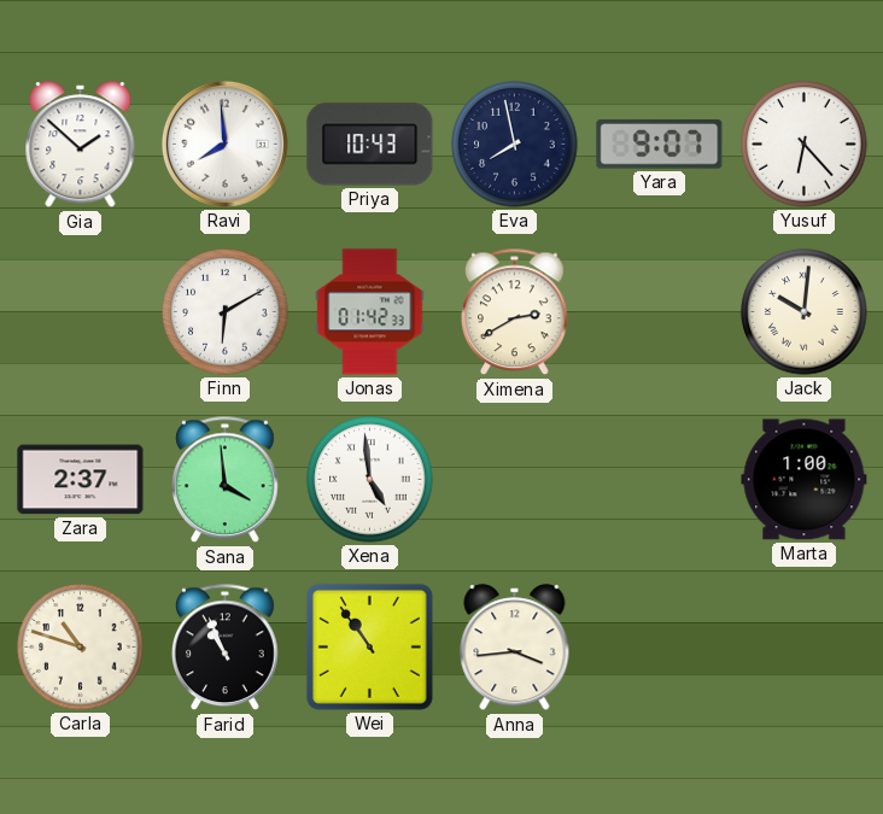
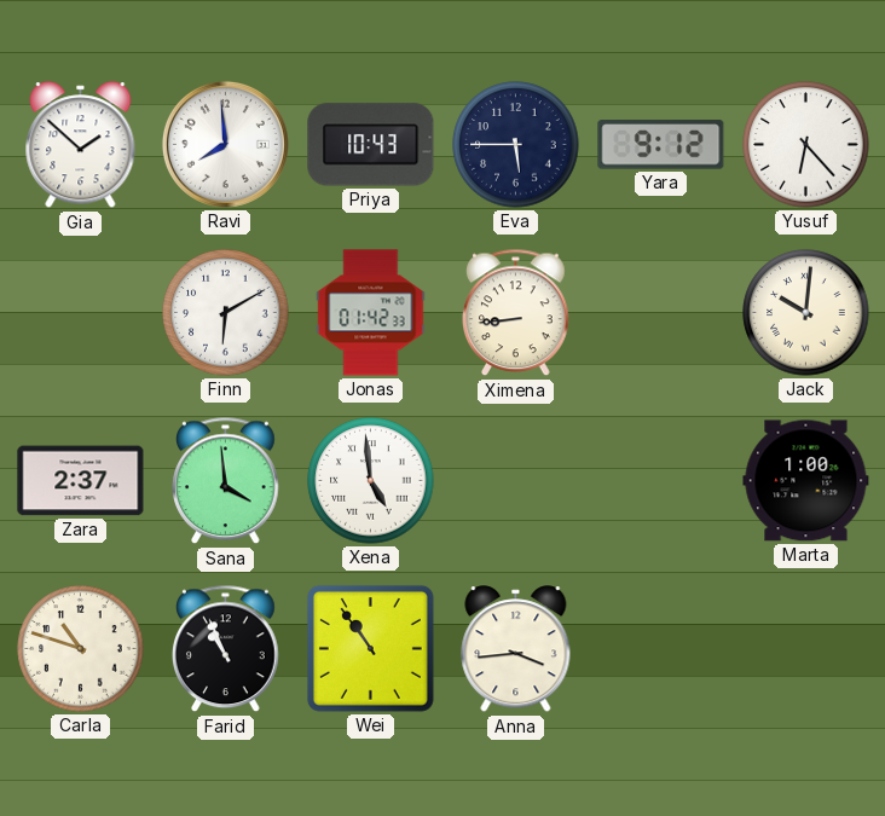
Eva: 7:58 -> 5:45 (516, 145)
Yara: 9:07 -> 9:12 (661, 145)
Ximena: 2:40 -> 8:44 (516, 313)
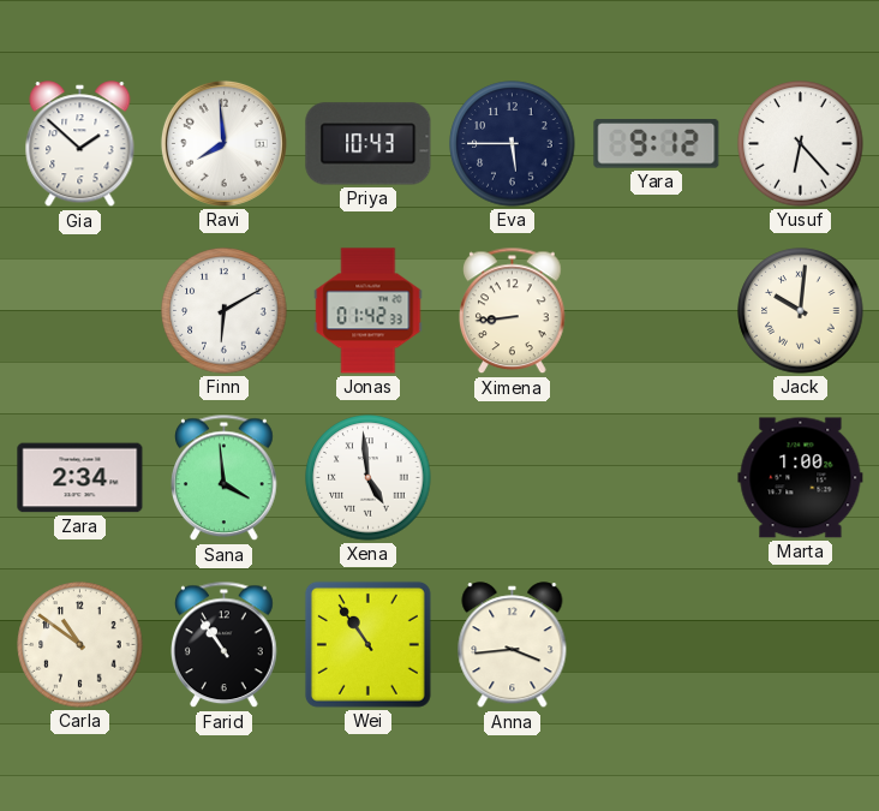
Zara: 2:37 -> 2:34 (80, 478)
Carla: 10:48 -> 10:51 (80, 645)
Farid: 10:56 -> 10:54 (225, 645)
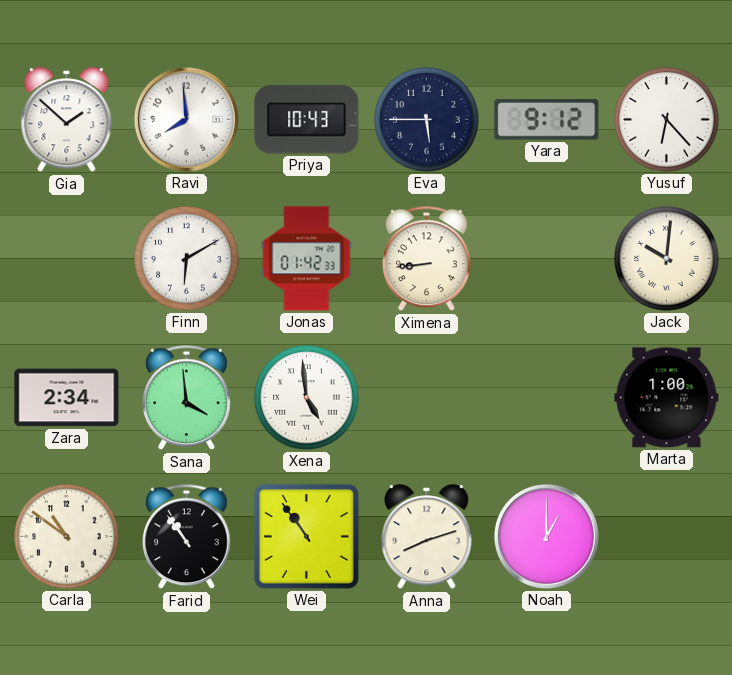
Anna: 3:44 -> 8:12 (427, 537)
Noah: none -> 1:00 (546, 536)
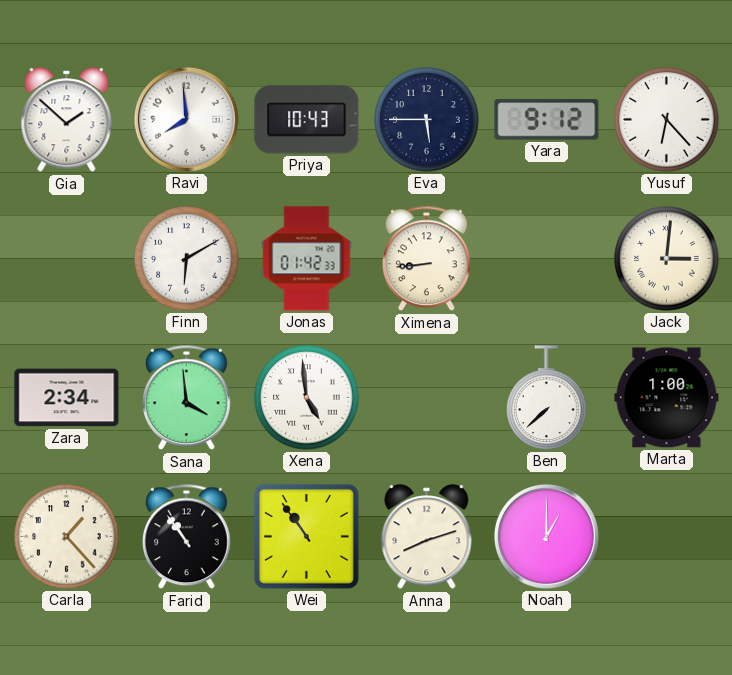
Jack: 10:01 -> 3:01 (667, 259)
Ben: none -> 7:38 (547, 398)
Carla: 10:51 -> 1:23 (67, 537)
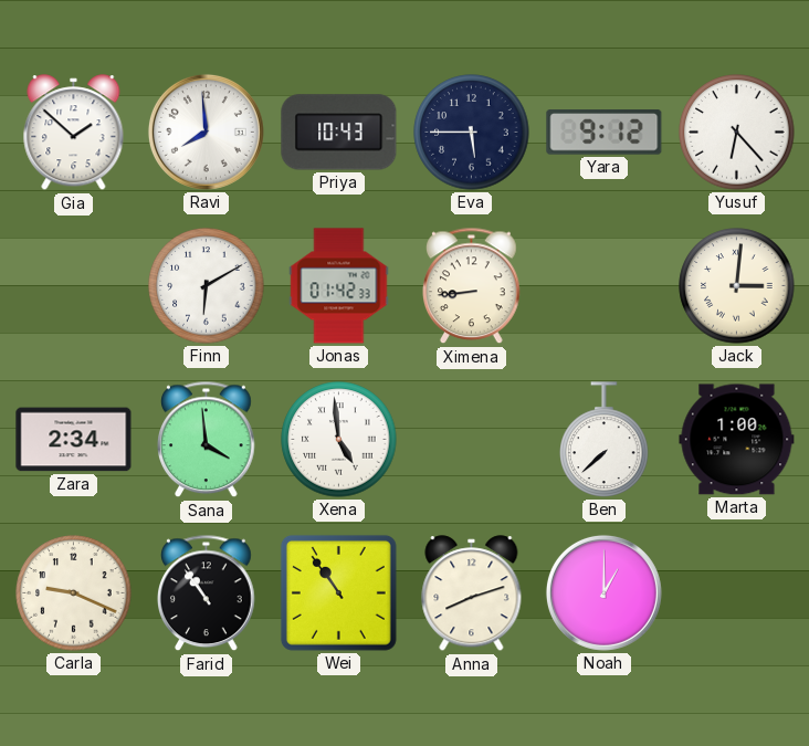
Carla: 1:23 -> 9:19 (74, 593)
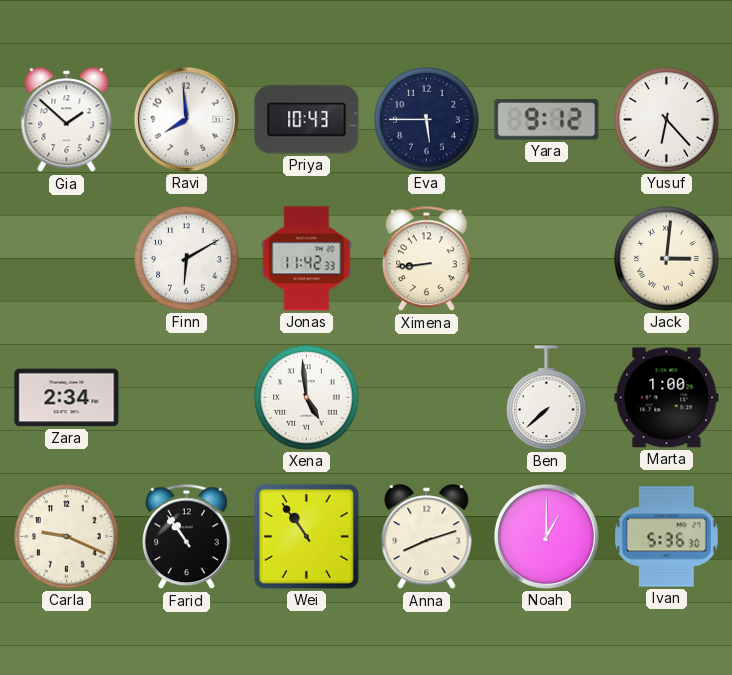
Jonas: 01:42 -> 11:42 (307, 259)
Sana: 3:59 -> none (207, 440)
Ivan: none -> 5:36 (667, 537)
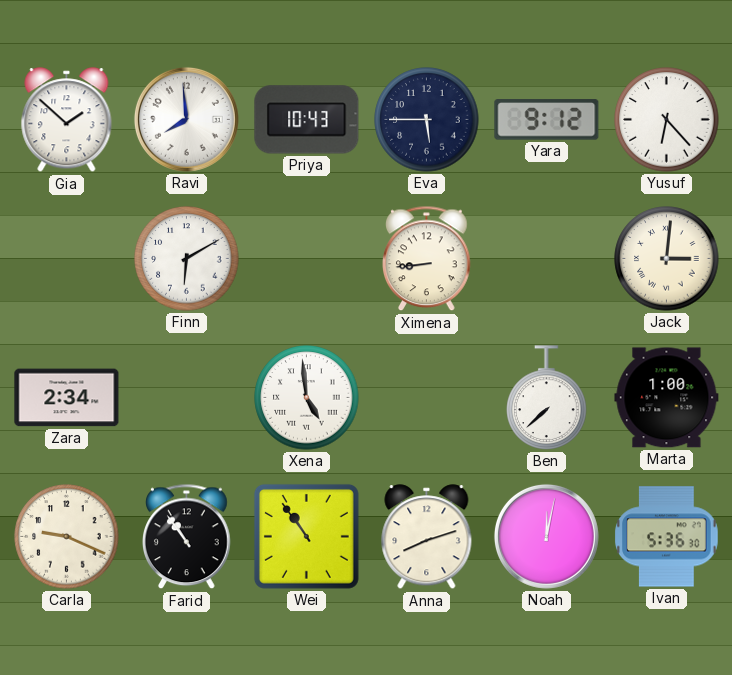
Jonas: 11:42 -> none (307, 259)
Noah: 1:00 -> 12:02 (546, 536)
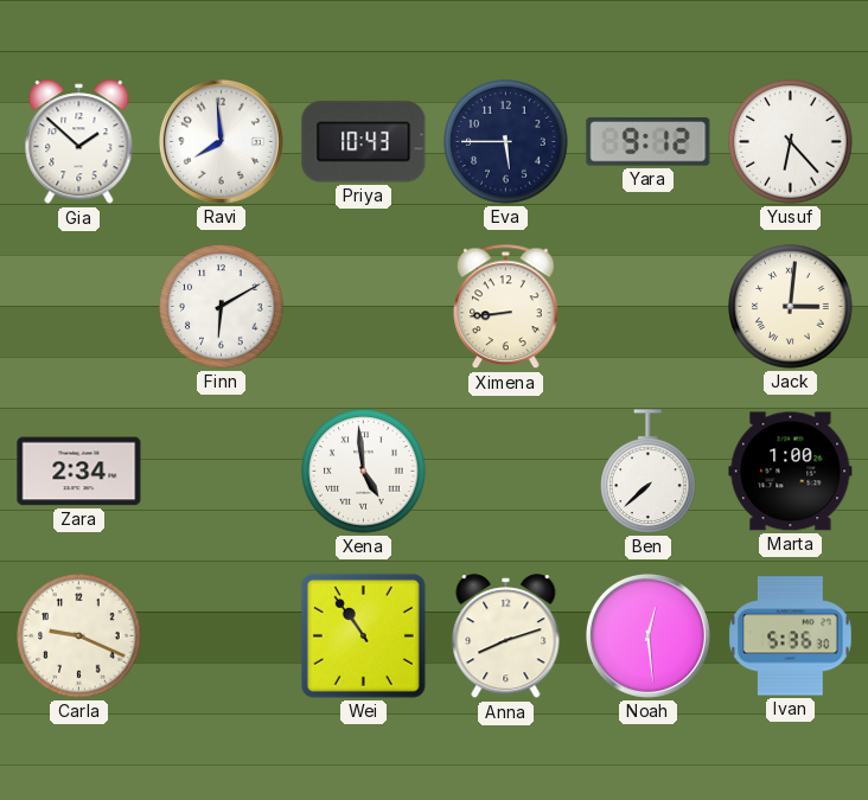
Farid: 10:54 -> none (187, 537)
Noah: 12:02 -> 12:29 (647, 635)
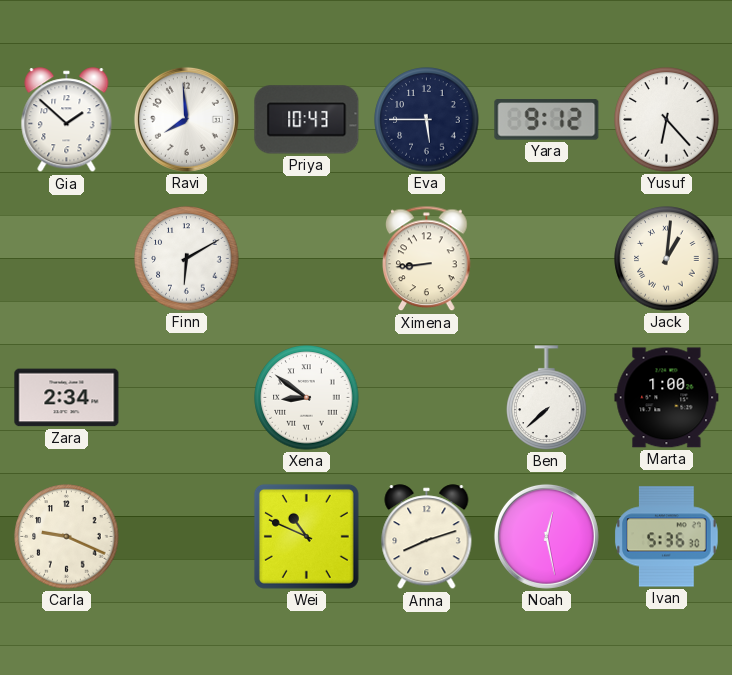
Jack: 3:01 -> 1:01 (667, 259)
Xena: 4:59 -> 8:51 (307, 398)
Wei: 10:54 -> 10:49 (306, 536)
Noah: 12:29 -> 12:28 (546, 536)
